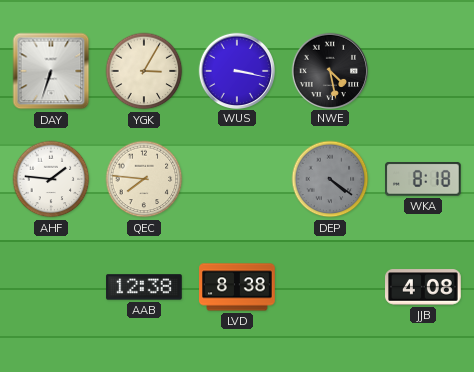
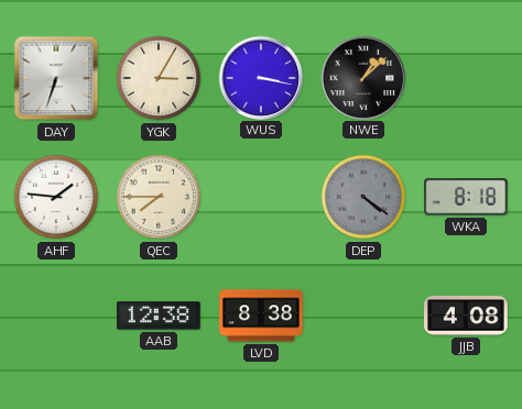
NWE: 4:28 -> 1:08 (362, 77)
QEC: 7:46 -> 7:45 (159, 197)
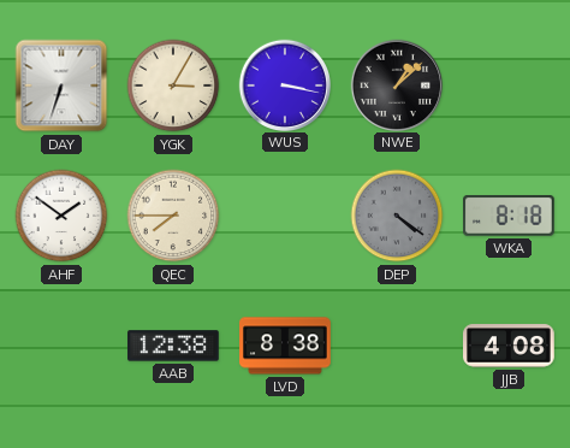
AHF: 1:46 -> 1:51 (61, 216)
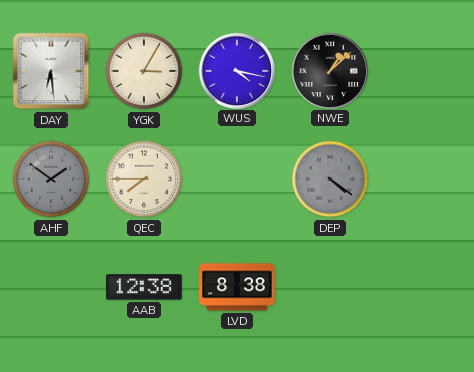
DAY: 6:33 -> 6:29 (51, 71)
WUS: 3:17 -> 4:17 (236, 70)
AHF dial: white -> grey (51, 179)
WKA: 8:18 -> none (510, 217)
JJB: 4:08 -> none (510, 346)
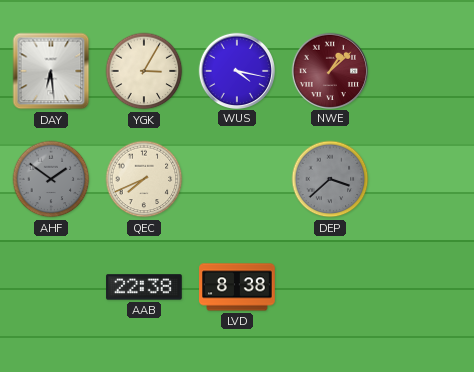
NWE dial: black -> burgundy (329, 70)
QEC: 7:45 -> 7:41 (144, 179)
DEP: 4:21 -> 3:38 (330, 179)
AAB: 12:38 -> 22:38 (144, 287)
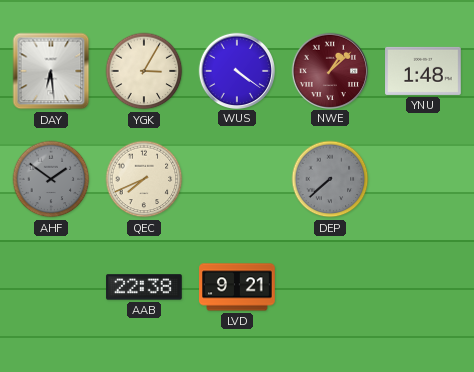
WUS: 4:17 -> 4:21 (236, 70)
YNU: none -> 1:48 (423, 71)
DEP: 3:38 -> 7:38 (330, 179)
LVD: 8:38 -> 9:21 (237, 287)
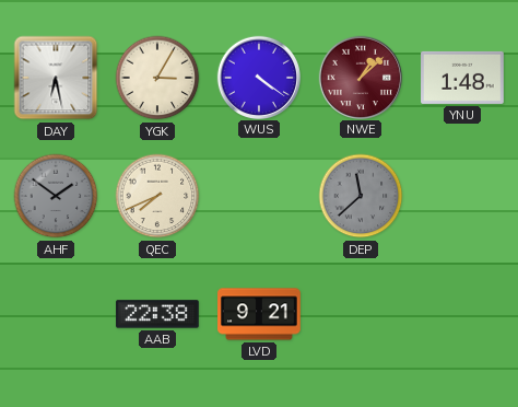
DAY: 6:29 -> 6:28 (56, 78)
DEP: 7:38 -> 11:38 (361, 196)
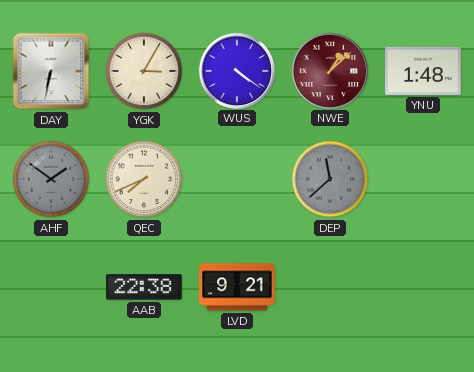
DAY: 6:28 -> 6:32 (51, 71)
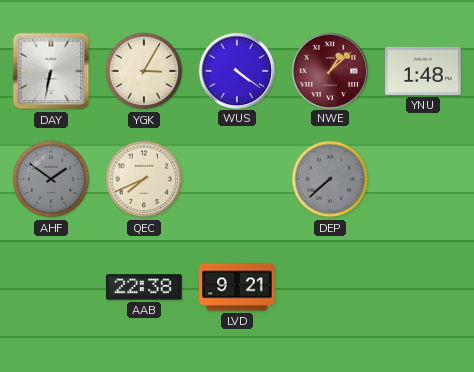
DEP: 11:38 -> 7:38 (330, 179)
